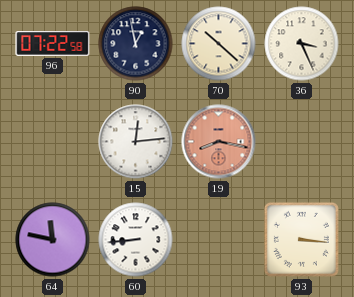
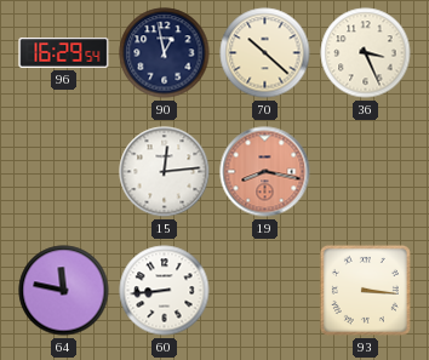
96: 07:22 -> 16:29 (64, 53)
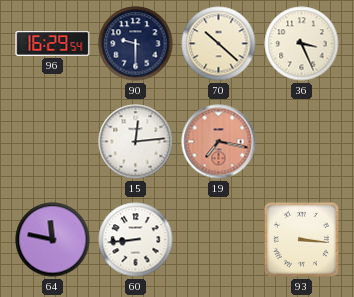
90: 12:58 -> 9:30 (136, 44)
19: 8:17 -> 7:17 (219, 142)
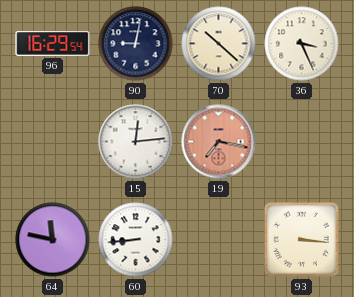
90: 9:30 -> 9:02 (136, 44)
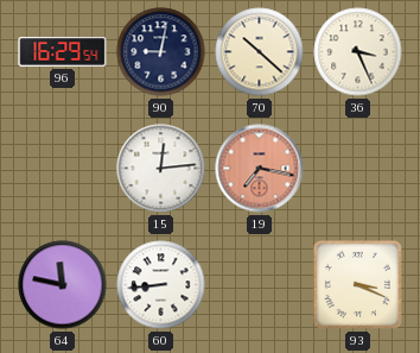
93: 3:16 -> 3:19 (357, 284)
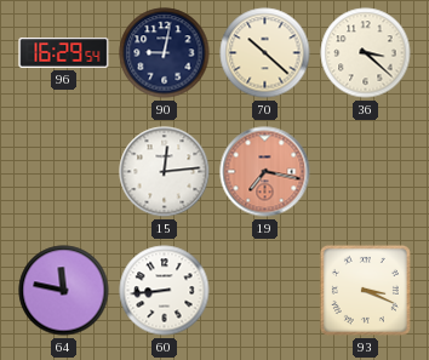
36: 3:26 -> 3:22 (366, 53)
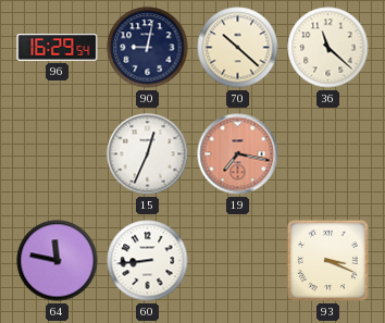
36: 3:22 -> 11:22 (328, 48)
15: 12:14 -> 12:34 (148, 154)
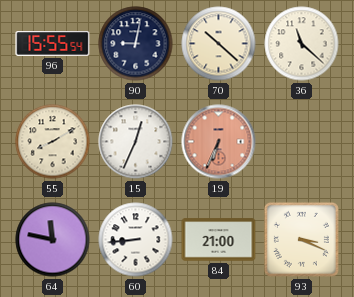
96: 16:29 -> 15:55 (53, 44)
55: none -> 8:10 (53, 142)
19: 7:17 -> 6:34 (219, 142)
84: none -> 21:00 (219, 240)
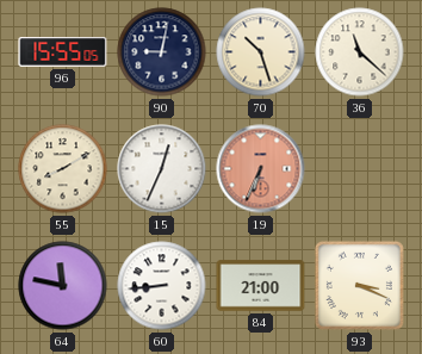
96: 15:55:54 -> 15:55:05 (63, 52)
70: 10:22 -> 10:27 (261, 52)
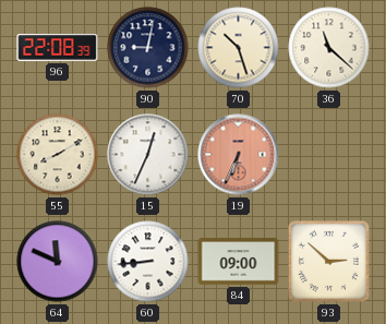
96: 15:55 -> 22:08 (58, 48)
64: 11:47 -> 11:49 (58, 262)
84: 21:00 -> 09:00 (239, 262)
93: 3:19 -> 2:52 (328, 261)
